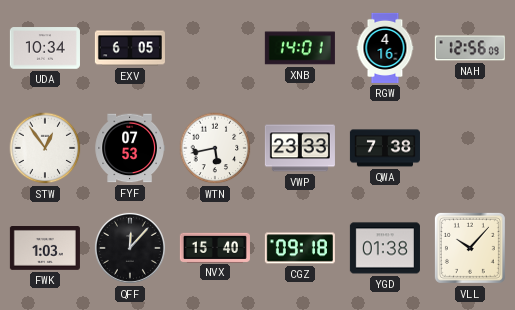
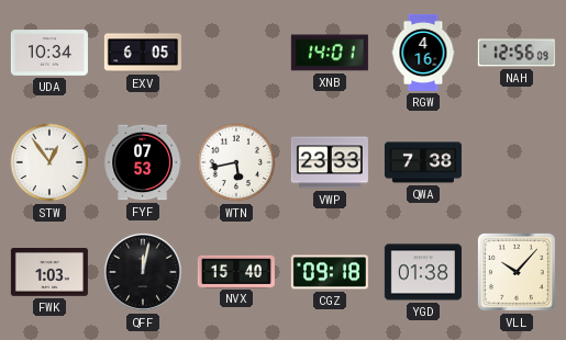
QFF: 12:07 -> 12:02 (143, 272)
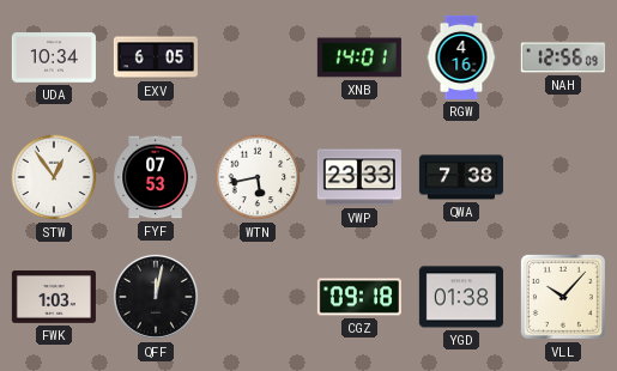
NVX: 15:40 -> none (236, 271)
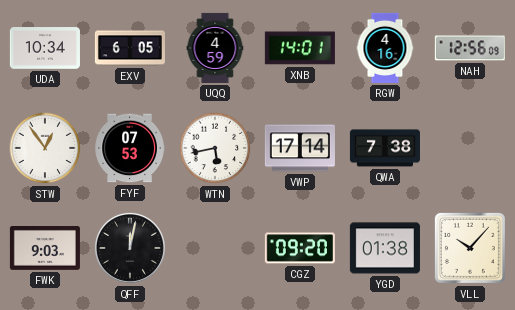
UQQ: none -> 4:59 (215, 48)
VWP: 23:33 -> 17:14 (300, 148)
FWK: 1:03 -> 9:03 (45, 249)
CGZ: 09:18 -> 09:20 (300, 248)
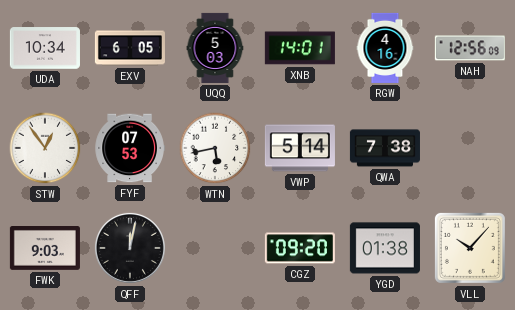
UQQ: 4:59 -> 5:03 (215, 48)
VWP: 17:14 -> 5:14 (300, 148)
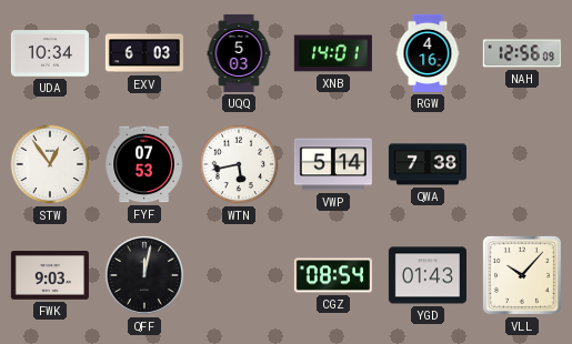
EXV: 6:05 -> 6:03 (144, 53)
CGZ: 09:20 -> 08:54 (333, 275)
YGD: 01:38 -> 01:43 (428, 275)
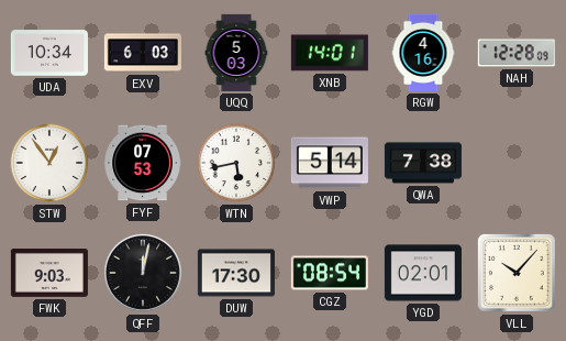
NAH: 12:56 -> 12:28 (517, 53)
DUW: none -> 17:30 (236, 273)
YGD: 01:43 -> 02:01 (423, 273)
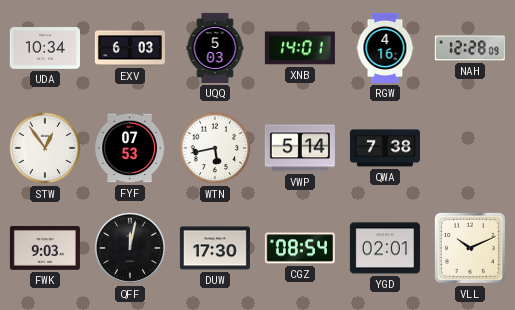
VLL: 10:07 -> 10:11 (470, 248)
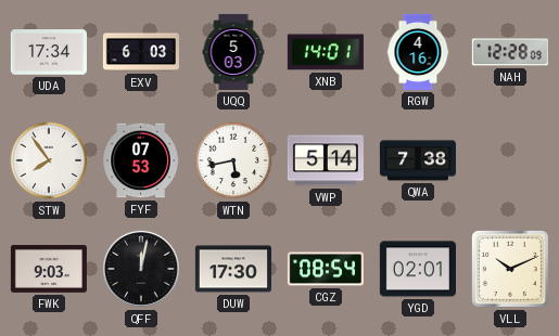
UDA: 10:34 -> 17:34 (49, 52)
STW: 12:54 -> 7:54 (49, 160)
